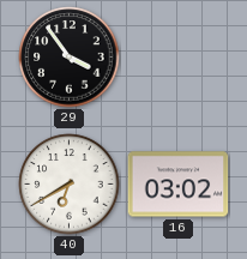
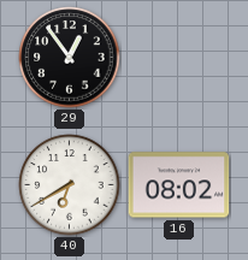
29: 3:54 -> 12:54 (70, 58)
16: 03:02 -> 08:02 (179, 185)
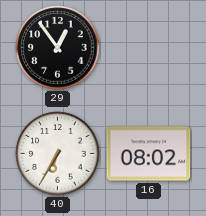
40: 6:40 -> 6:35 (58, 154)
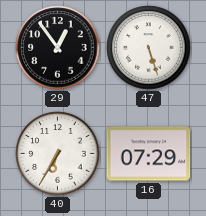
47: none -> 5:27 (149, 48)
16: 08:02 -> 07:29 (149, 154)
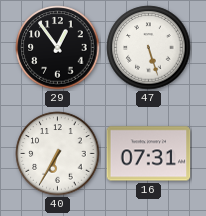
16: 07:29 -> 07:31 (149, 154)
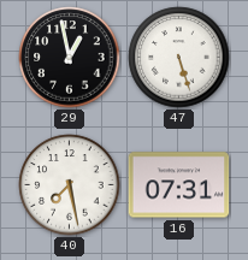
29: 12:54 -> 12:58 (70, 58)
40: 6:35 -> 7:28 (70, 185)
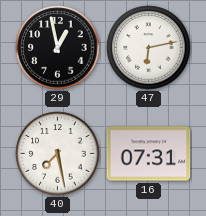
47: 5:27 -> 6:13 (149, 48)
